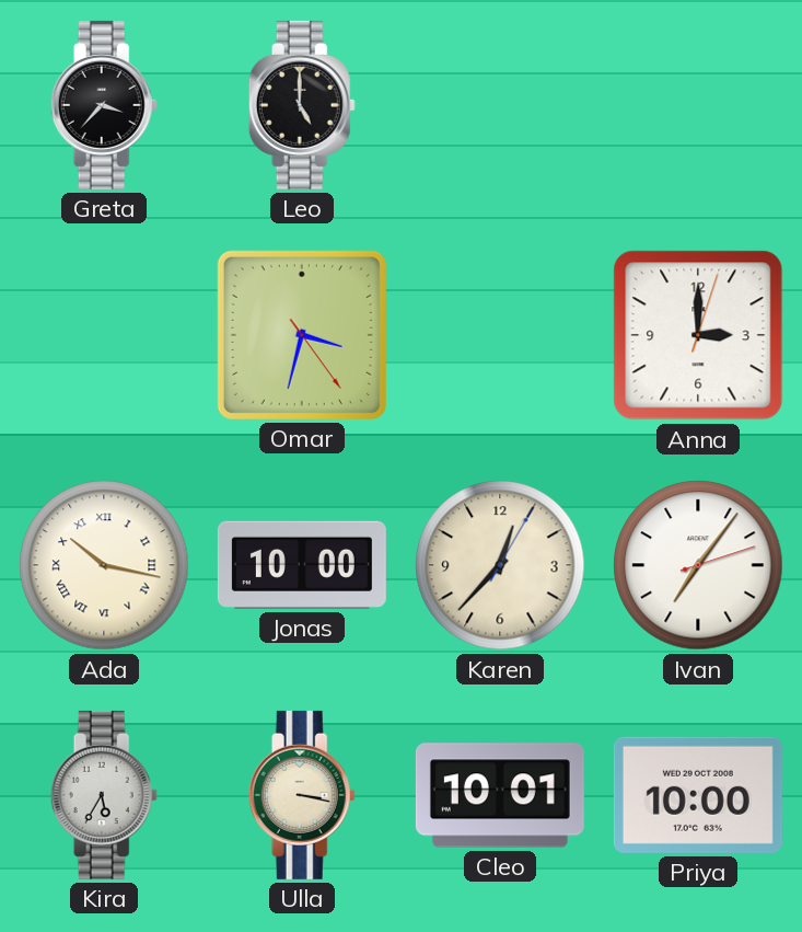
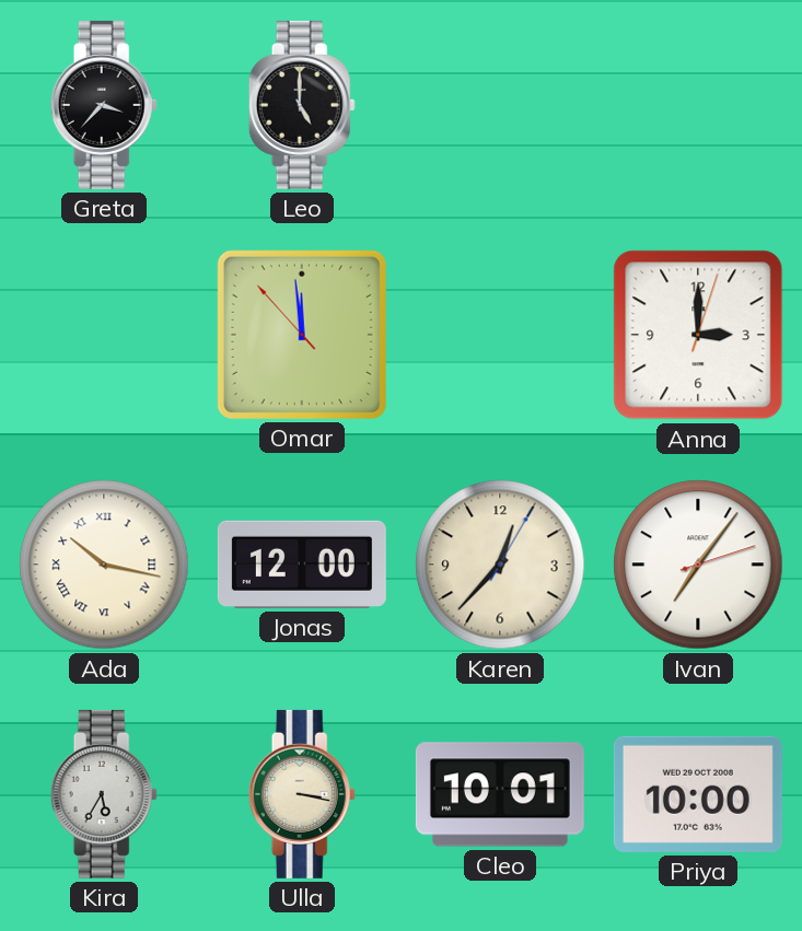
Omar: 3:32 -> 11:58 (302, 335)
Jonas: 10:00 -> 12:00 (302, 565)
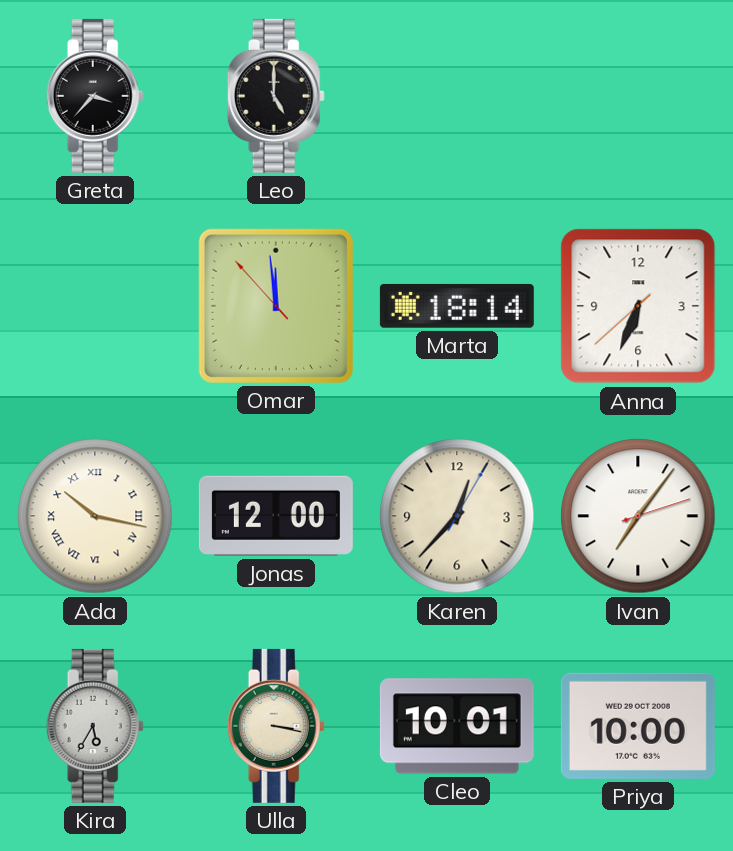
Marta: none -> 18:14 (457, 306)
Anna: 3:00 -> 6:33 (638, 306)
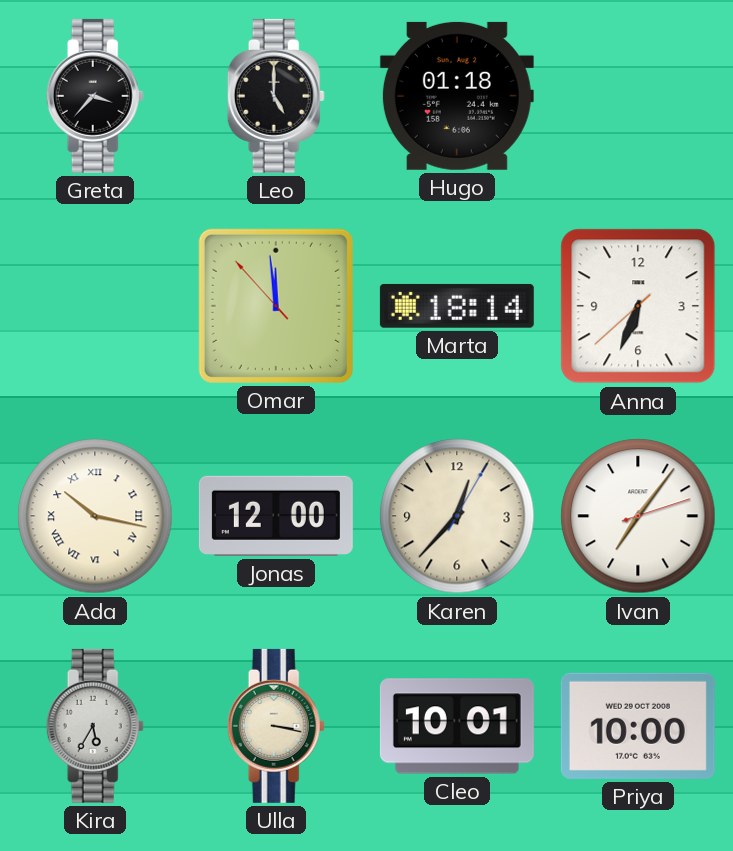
Hugo: none -> 01:18 (457, 96)
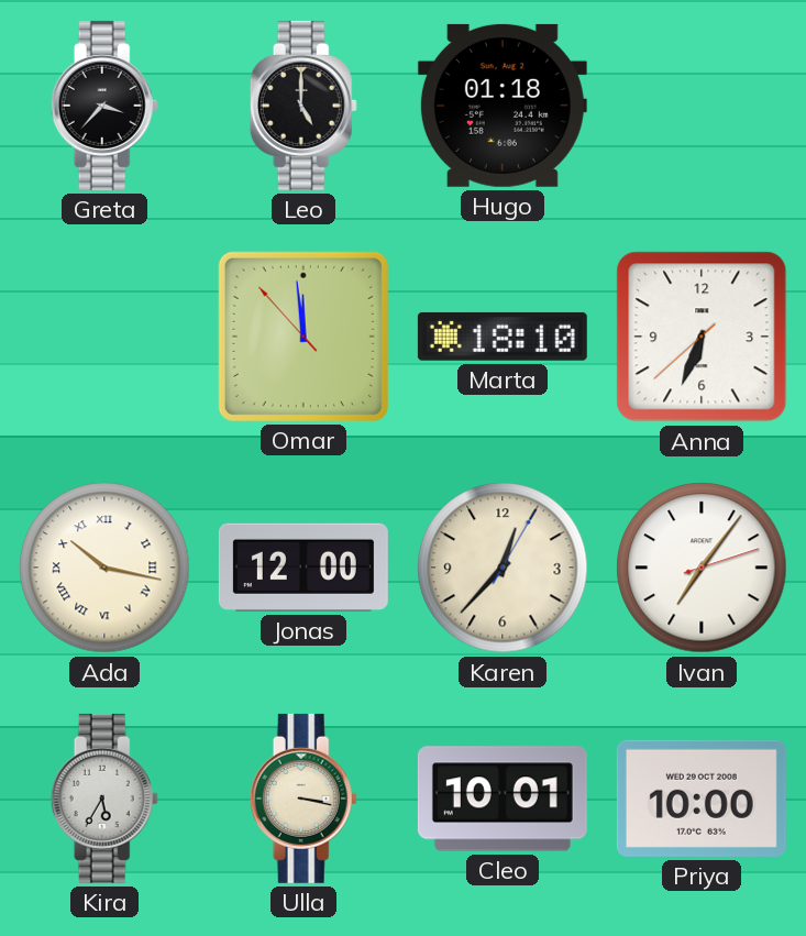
Marta: 18:14 -> 18:10 (503, 337)
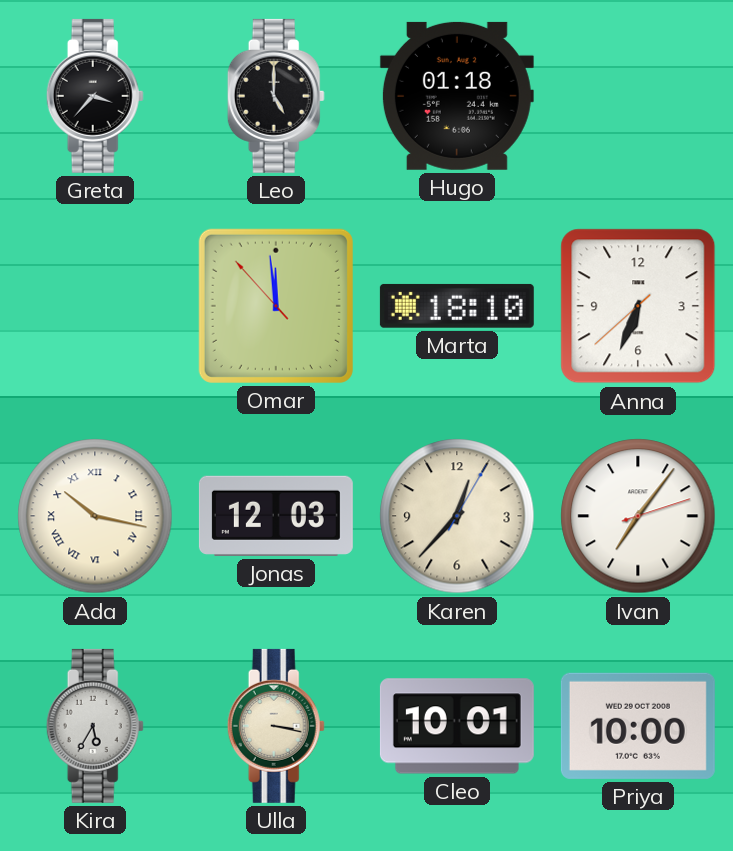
Jonas: 12:00 -> 12:03 (276, 516)
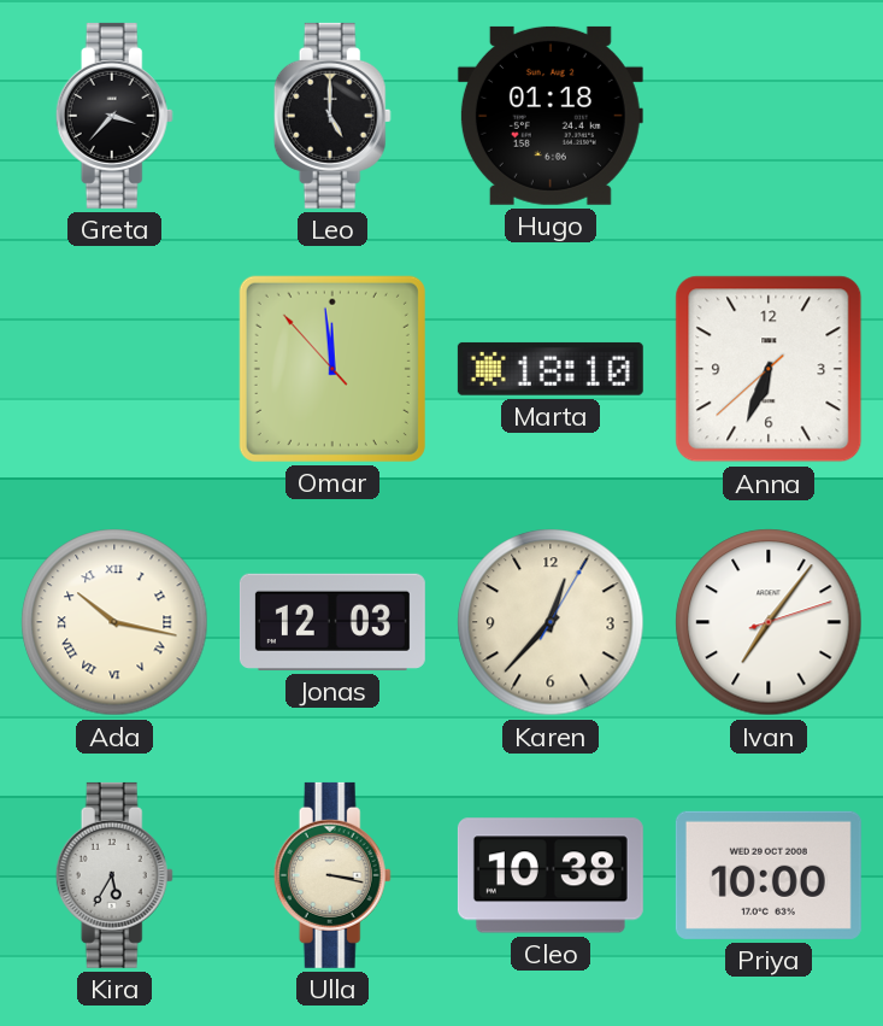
Cleo: 10:01 -> 10:38 (551, 875)
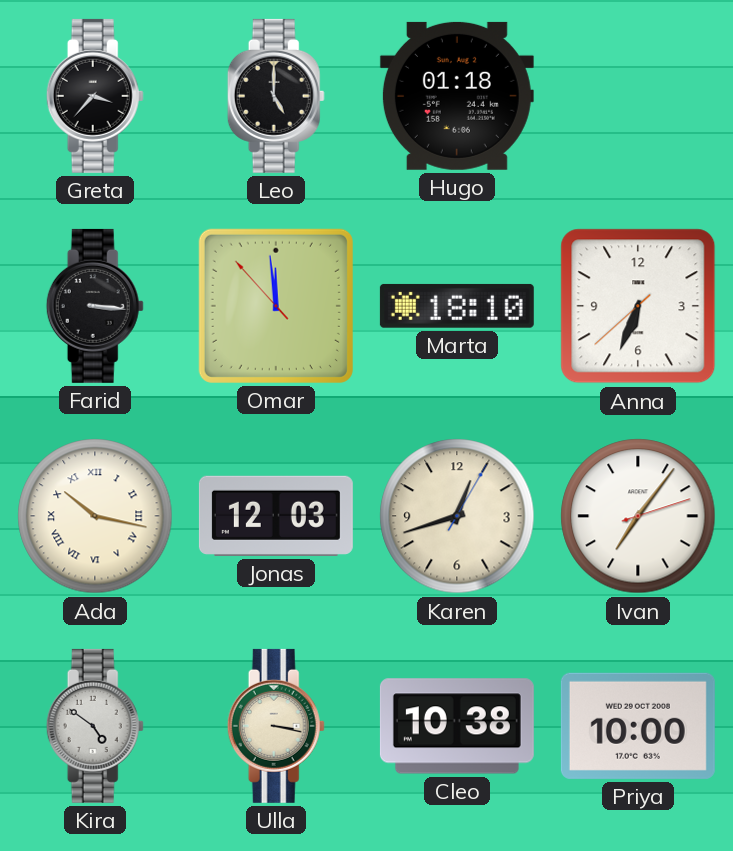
Farid: none -> 3:16 (95, 306)
Karen: 12:37 -> 12:42 (457, 516)
Kira: 5:35 -> 4:51 (95, 726)
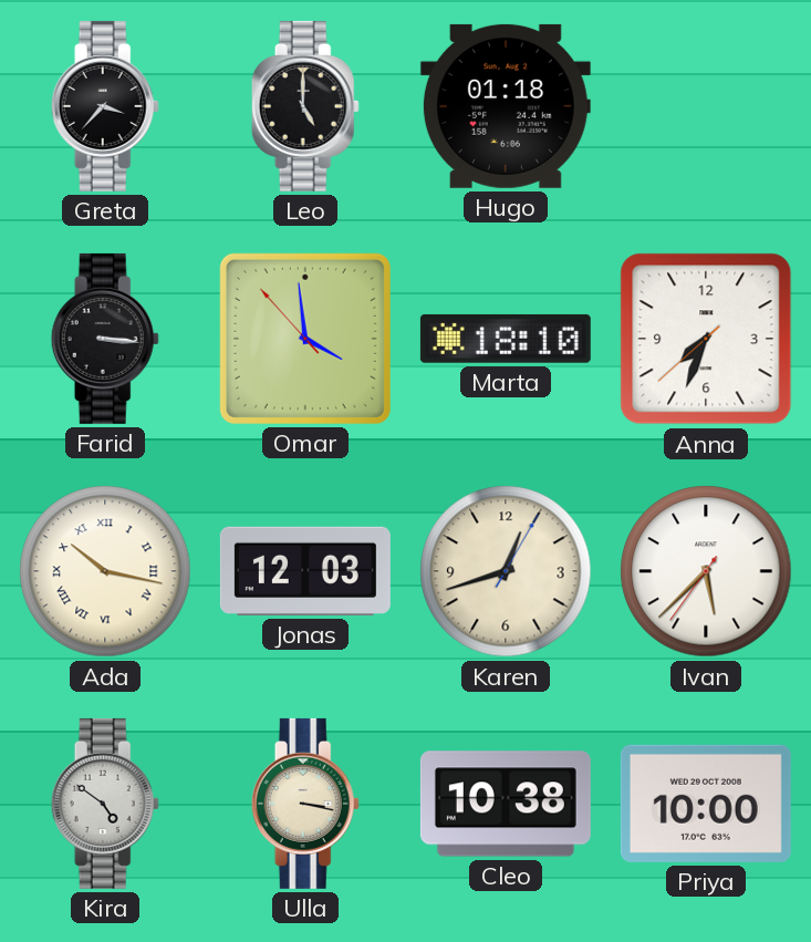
Omar: 11:58 -> 3:58 (305, 339)
Anna: 6:33 -> 7:33 (706, 339)
Ivan: 7:06 -> 5:37 (706, 571)
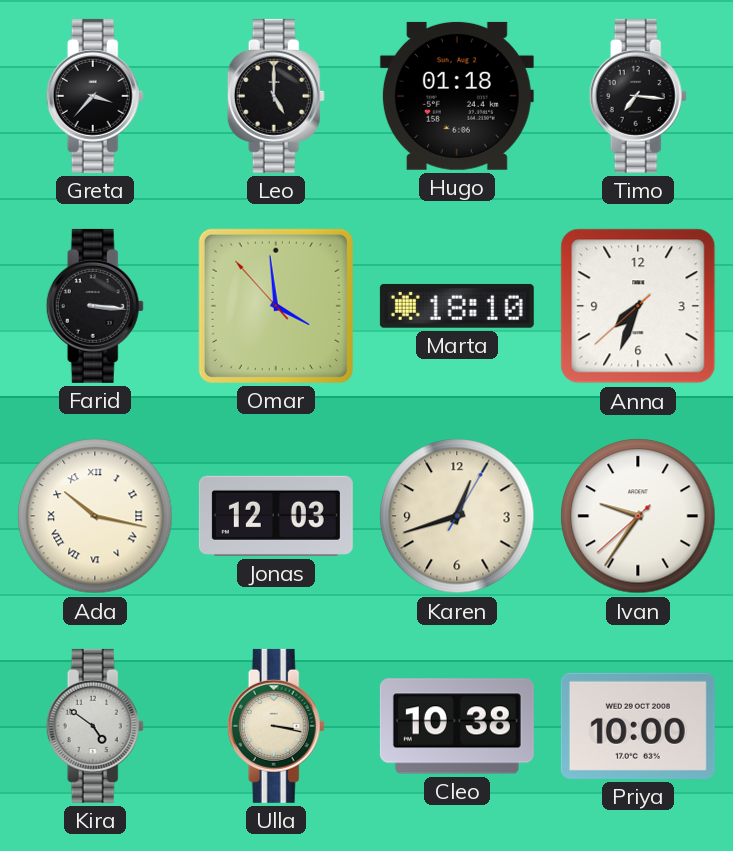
Timo: none -> 7:16 (638, 96)
Ivan: 5:37 -> 9:35 (638, 516)
